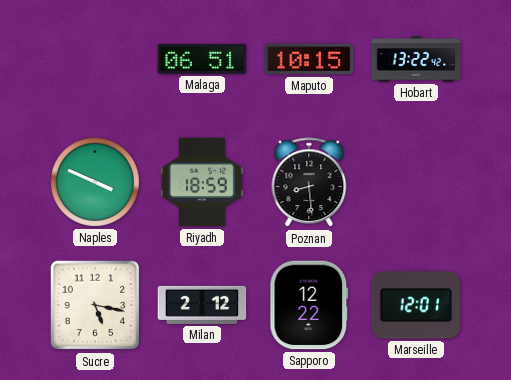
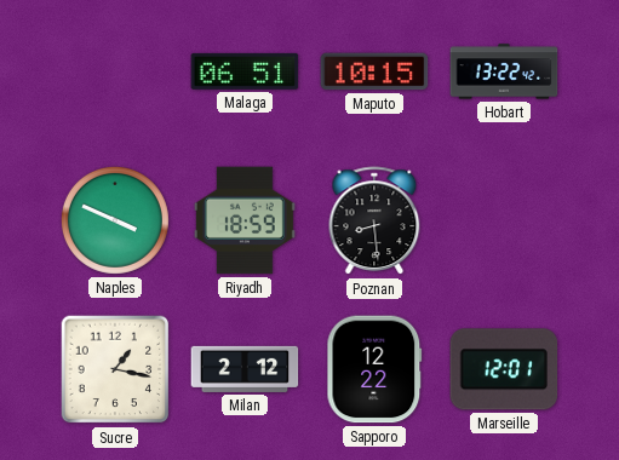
Sucre: 5:17 -> 1:17 (115, 369)
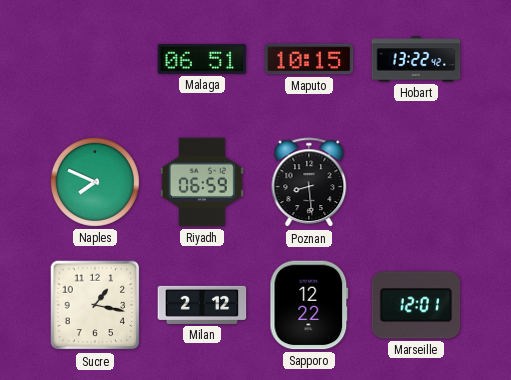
Naples: 3:49 -> 7:49 (95, 182)
Riyadh: 18:59 -> 06:59 (202, 182)
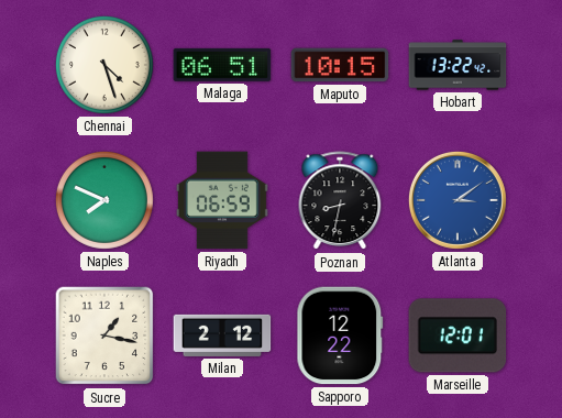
Chennai: none -> 4:27 (104, 65)
Poznan: 8:29 -> 8:32 (340, 201)
Atlanta: none -> 3:09 (458, 200)
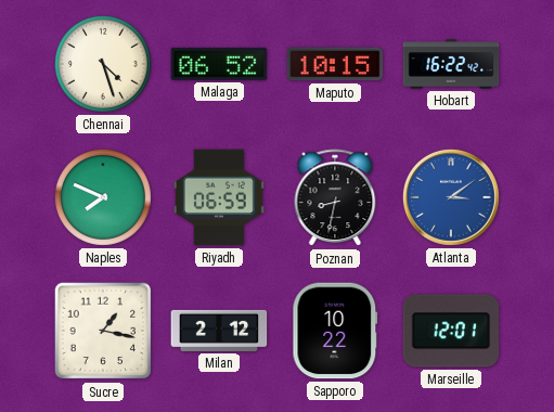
Malaga: 06:51 -> 06:52 (219, 64)
Hobart: 13:22 -> 16:22 (451, 64)
Sapporo: 12:22 -> 10:22 (335, 331)
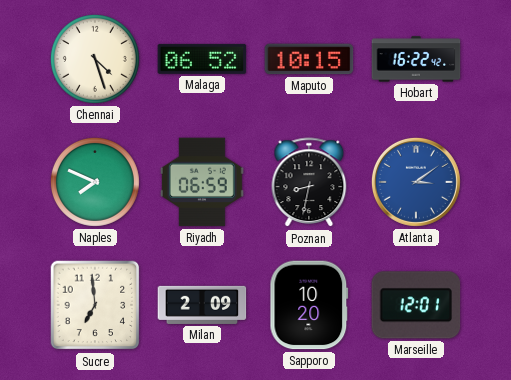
Sucre: 1:17 -> 6:59 (95, 305)
Milan: 2:12 -> 2:09 (202, 305)
Sapporo: 10:22 -> 10:20 (309, 305)
